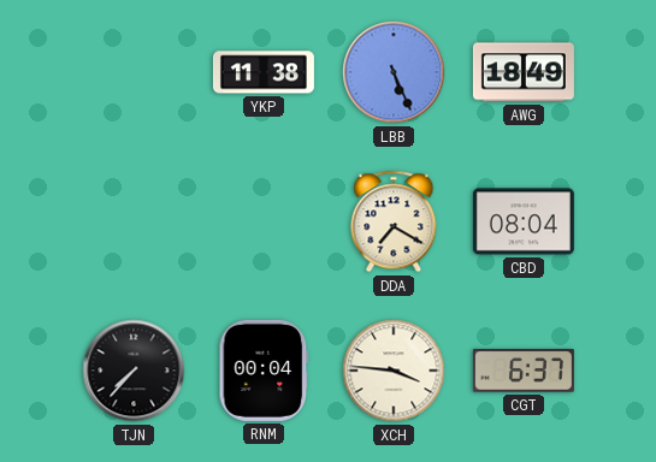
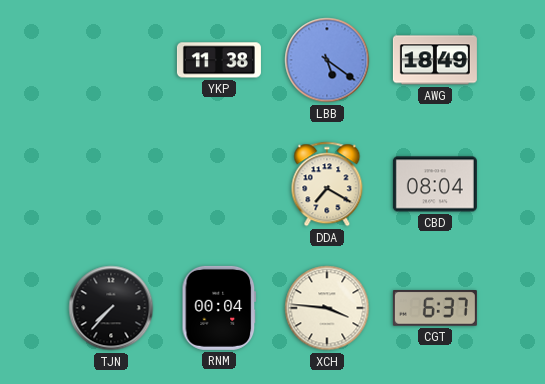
LBB: 5:26 -> 5:21 (327, 60)
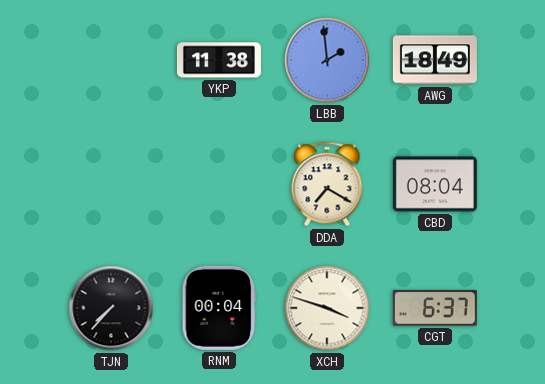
LBB: 5:21 -> 1:59 (327, 60)
XCH: 3:46 -> 3:48 (327, 308)
